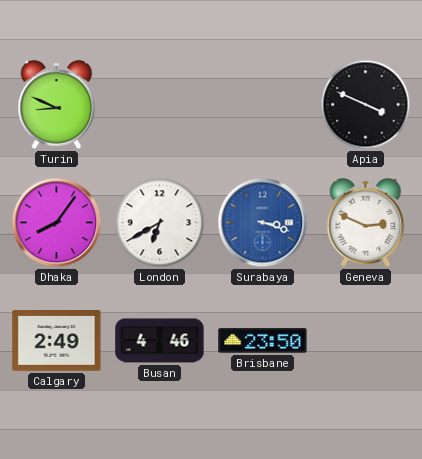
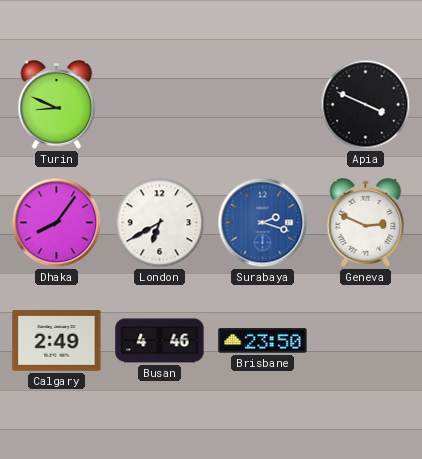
Surabaya: 3:18 -> 2:18 (263, 223)
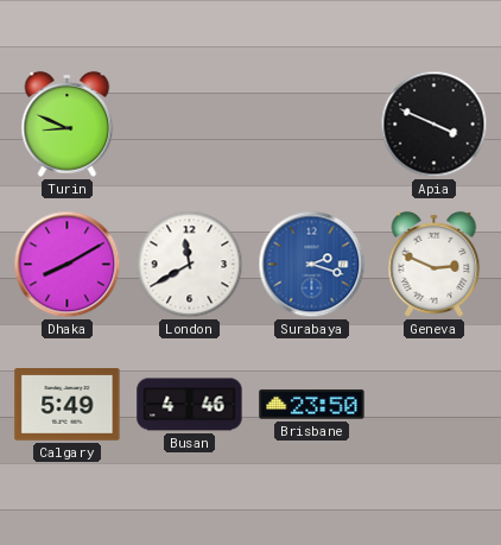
Dhaka: 8:06 -> 8:10 (68, 265)
London: 6:40 -> 11:40 (190, 265)
Calgary: 2:49 -> 5:49 (68, 405)
